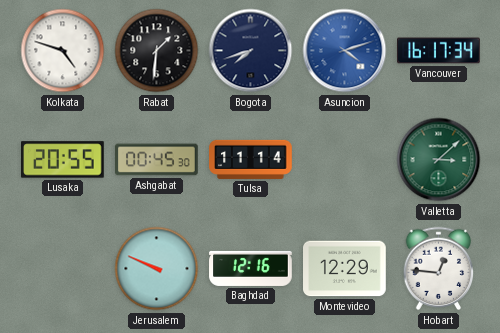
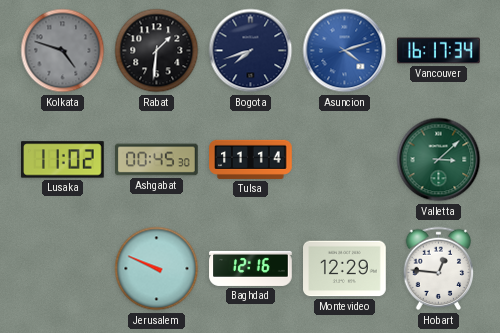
Kolkata dial: white -> grey (63, 51)
Lusaka: 20:55 -> 11:02 (63, 160)
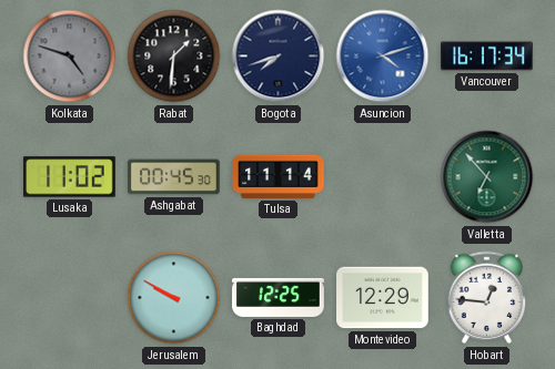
Valletta: 3:08 -> 6:53 (487, 177)
Jerusalem: 9:49 -> 9:50 (174, 298)
Baghdad: 12:16 -> 12:25 (279, 297)
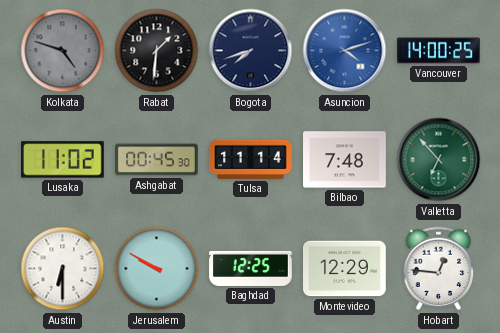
Vancouver: 16:17 -> 14:00 (439, 51)
Bilbao: none -> 7:48 (345, 160)
Austin: none -> 6:30 (63, 269)
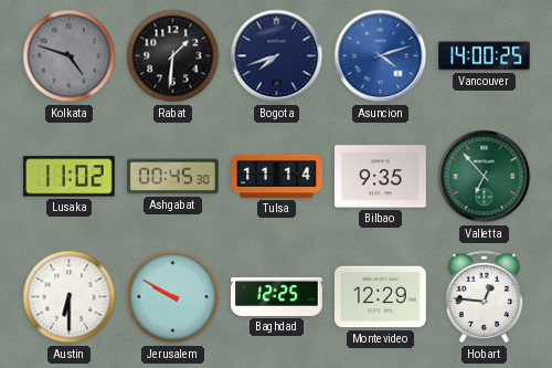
Bilbao: 7:48 -> 9:35 (381, 177)
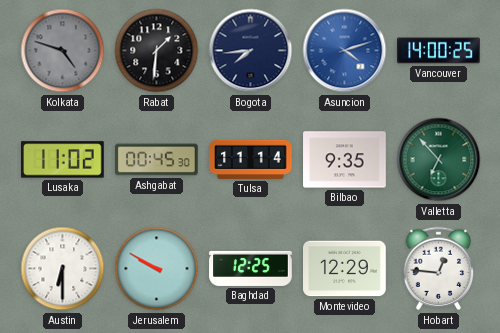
Bogota: 7:42 -> 7:44 (251, 51)
